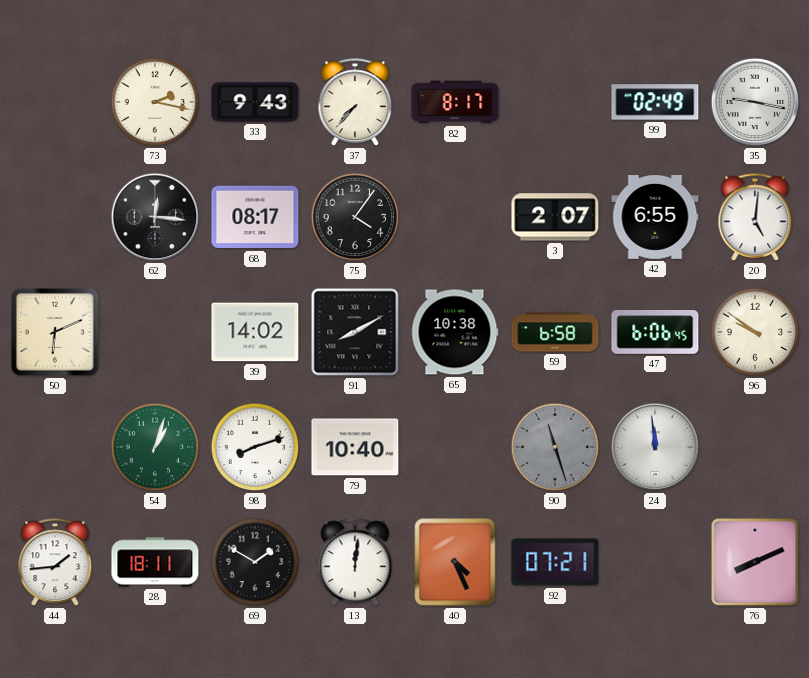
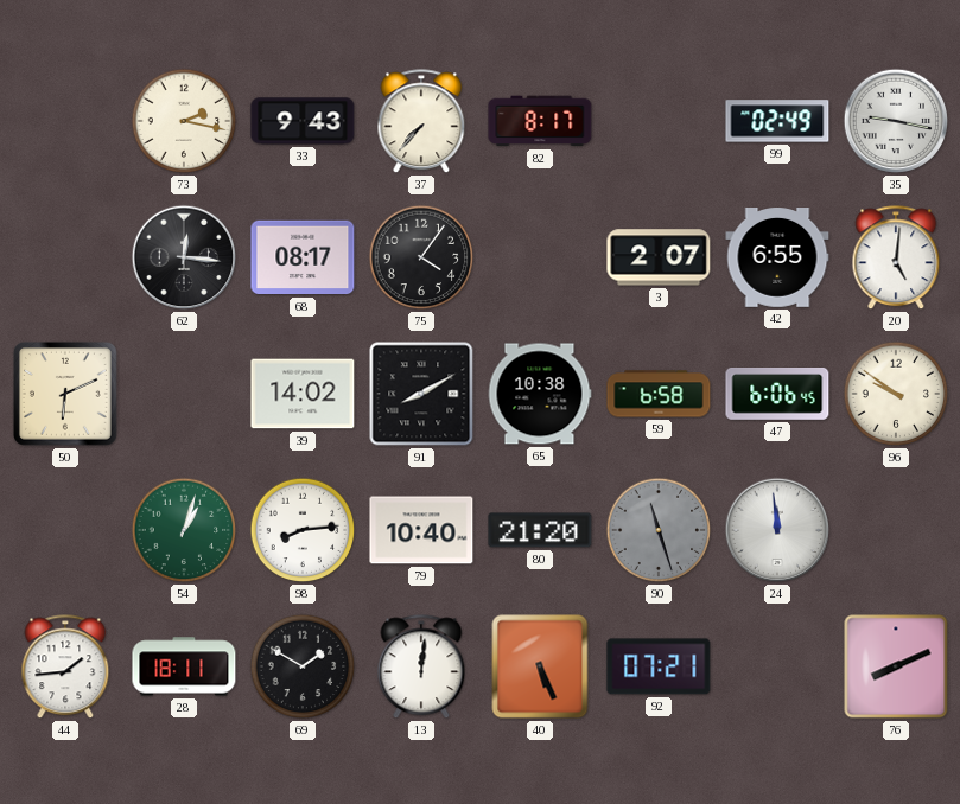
98: 8:12 -> 8:14 (303, 530)
80: none -> 21:20 (540, 530)
40: 4:26 -> 5:26 (540, 666)
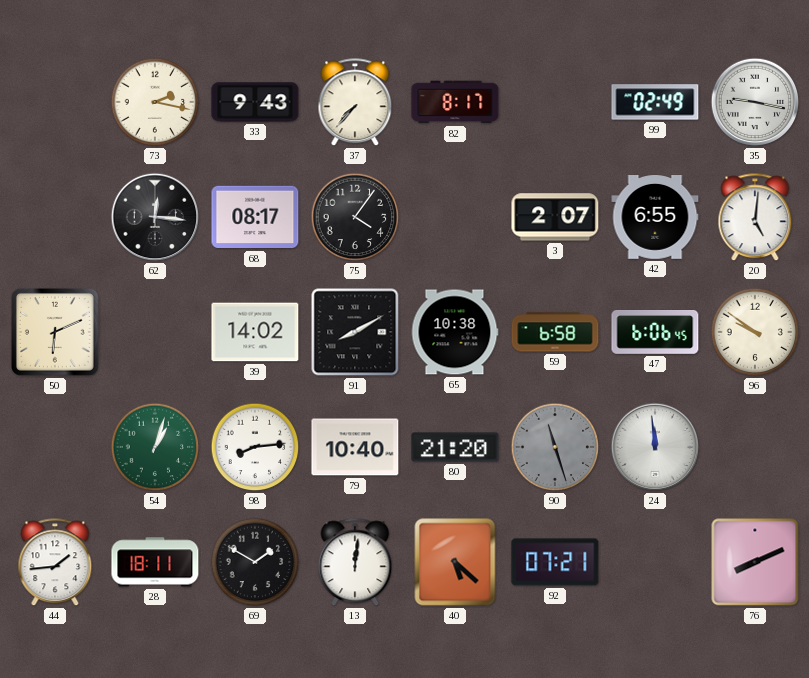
40: 5:26 -> 5:22 (455, 562)
